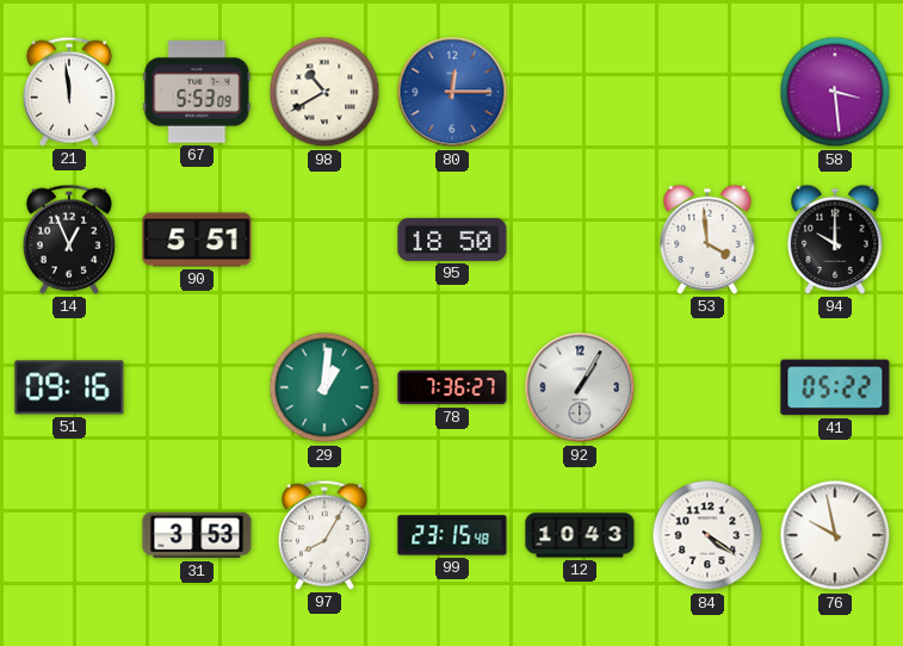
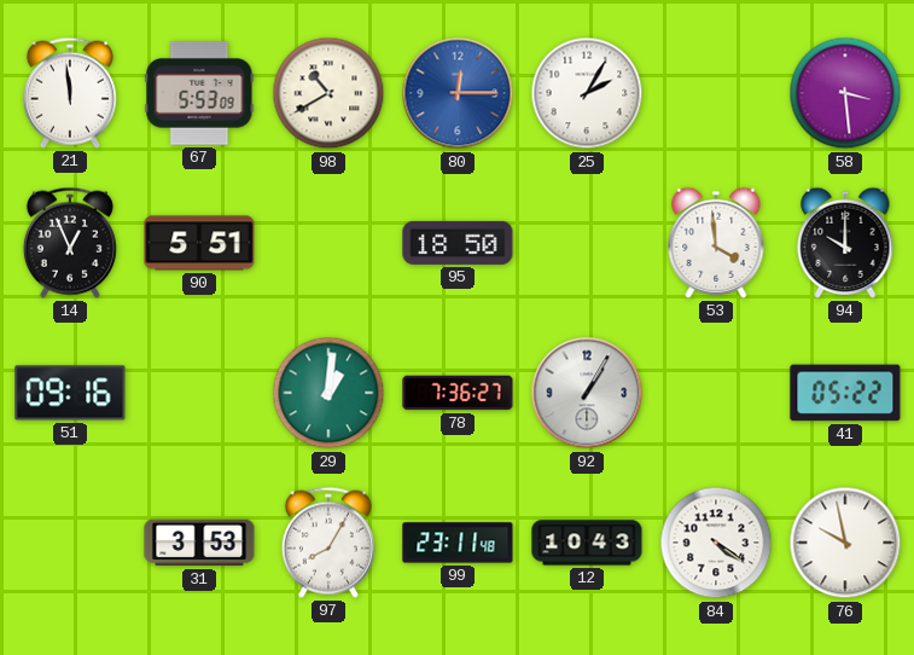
25: none -> 2:05 (587, 93)
99: 23:15 -> 23:11 (458, 543)
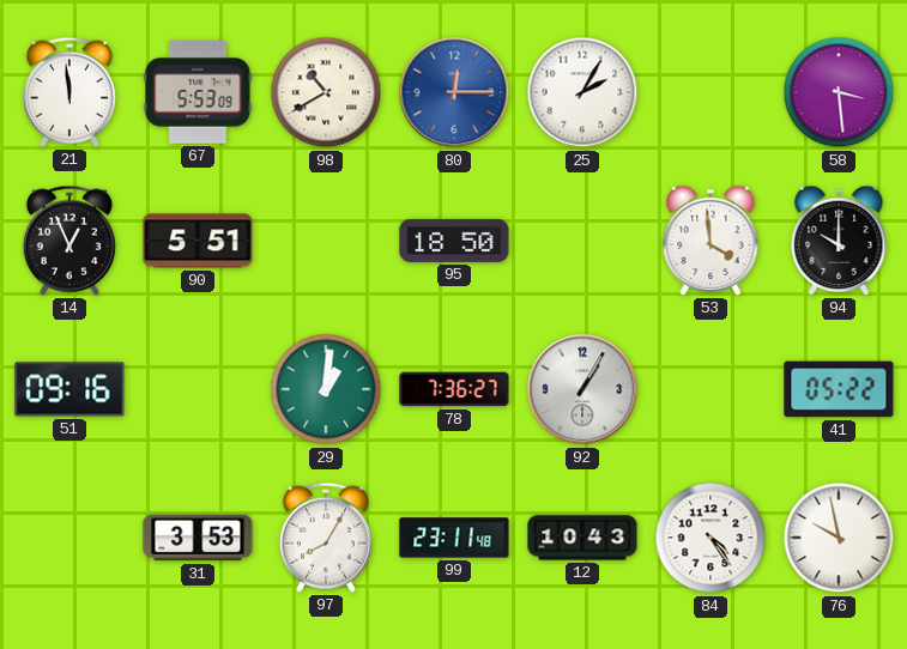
84: 4:21 -> 4:24 (711, 538)
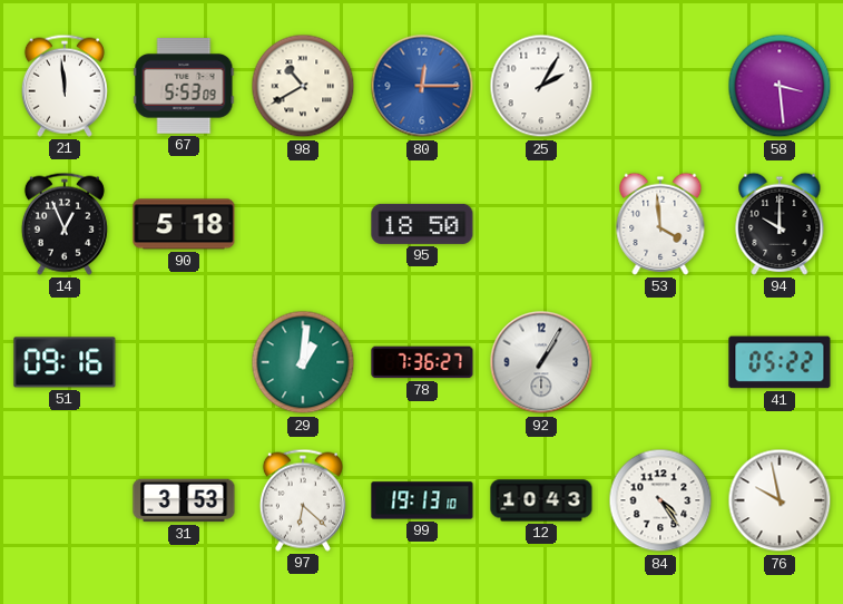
90: 5:51 -> 5:18 (184, 224)
97: 8:05 -> 6:22 (303, 500)
99: 23:11 -> 19:13 (422, 500)
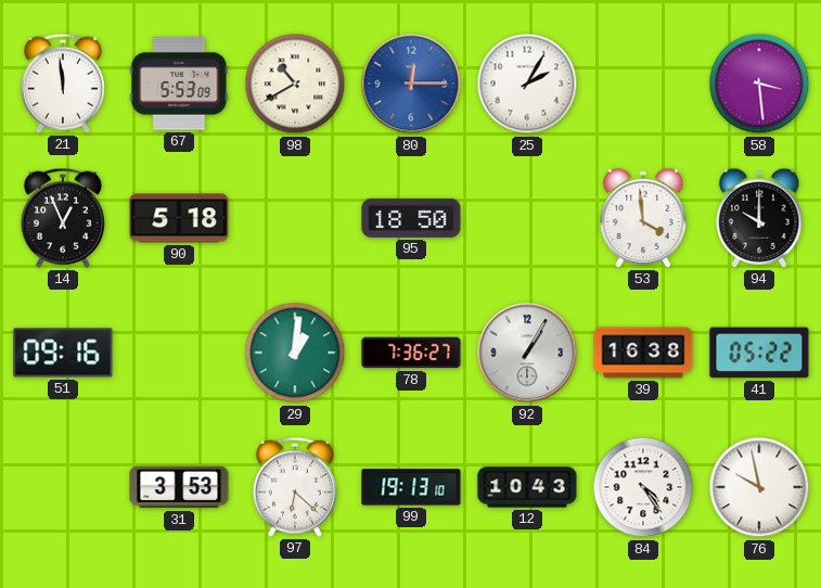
39: none -> 16:38 (643, 353)
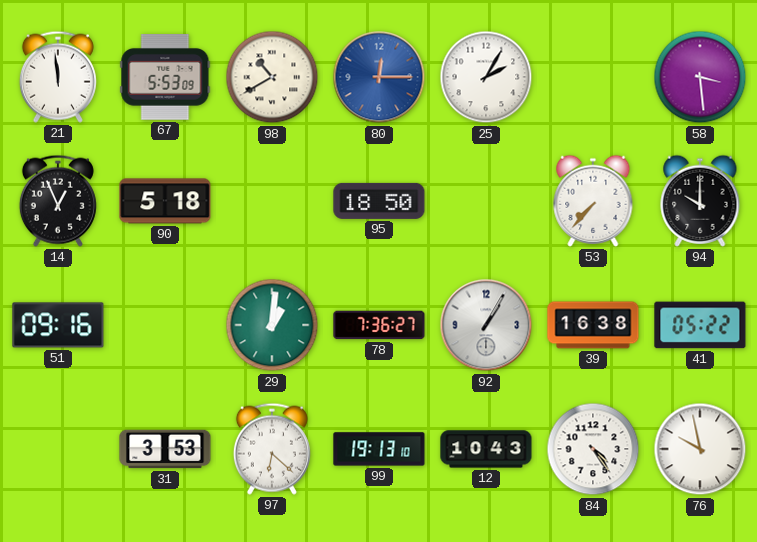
53: 3:59 -> 7:37 (593, 201)
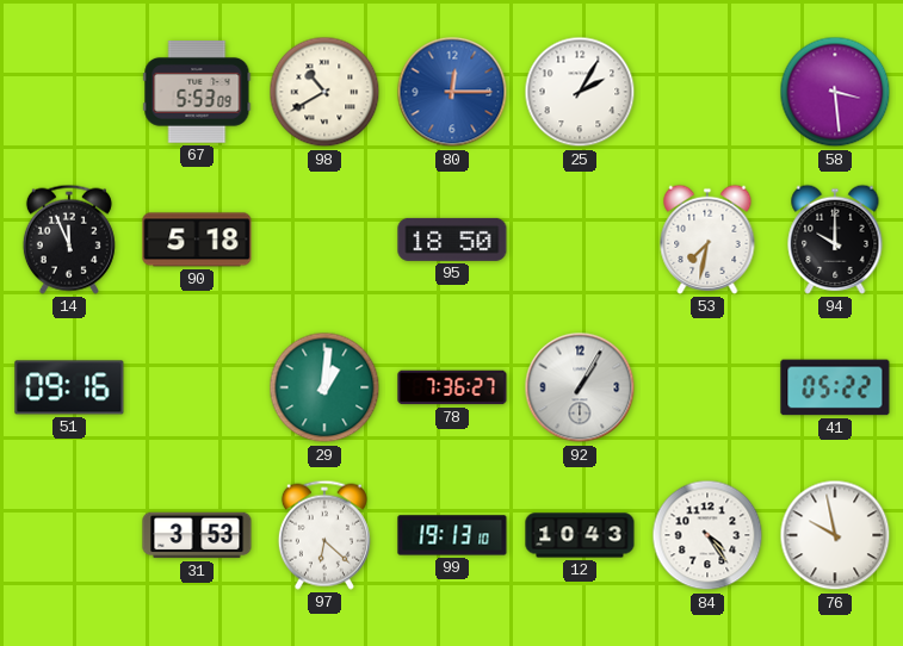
21: 11:59 -> none (58, 77)
14: 12:56 -> 11:56 (69, 240)
53: 7:37 -> 7:32 (707, 240)
39: 16:38 -> none (593, 325)
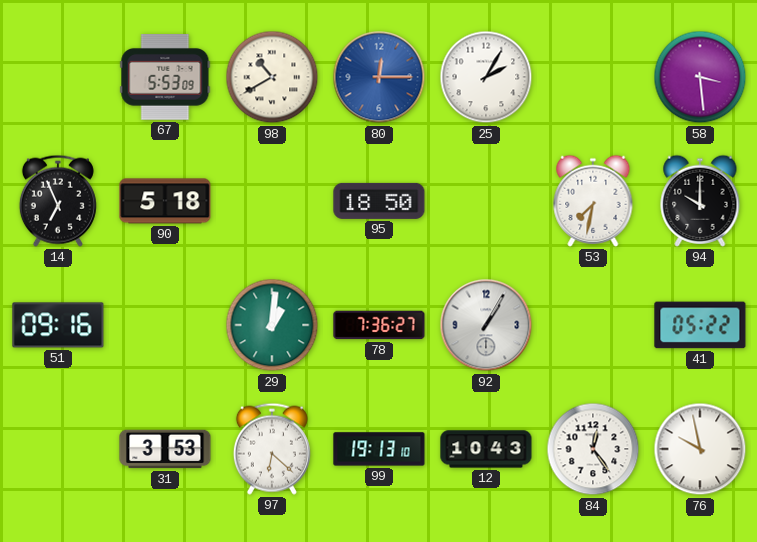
14: 11:56 -> 6:56 (58, 201)
84: 4:24 -> 12:24 (593, 449)
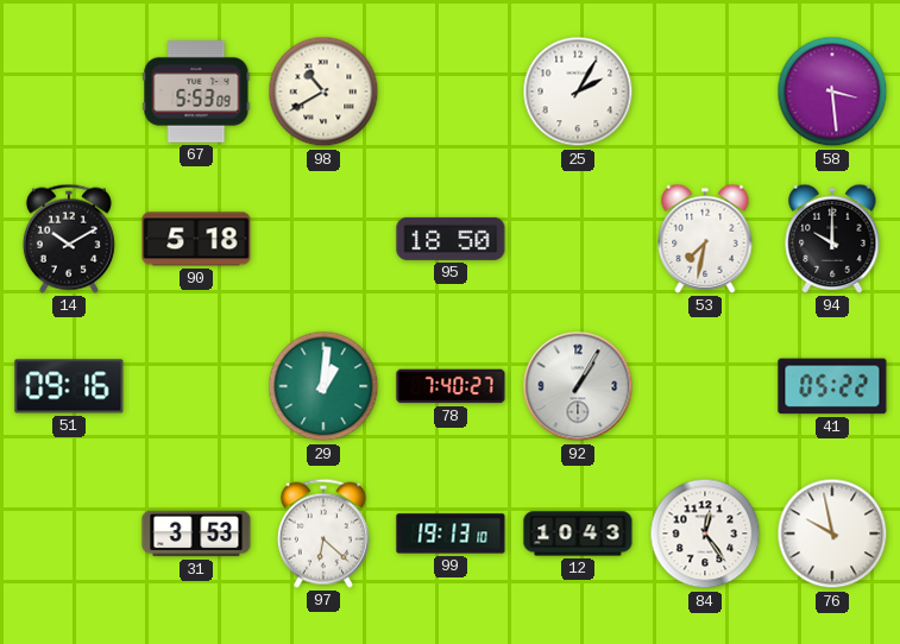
80: 12:15 -> none (379, 77)
14: 6:56 -> 10:10 (69, 239)
78: 7:36 -> 7:40 (451, 386)
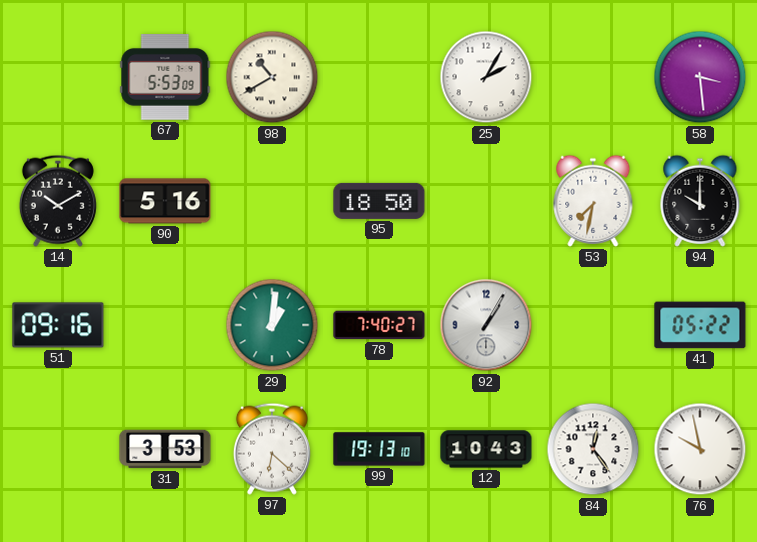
90: 5:18 -> 5:16 (165, 201)
